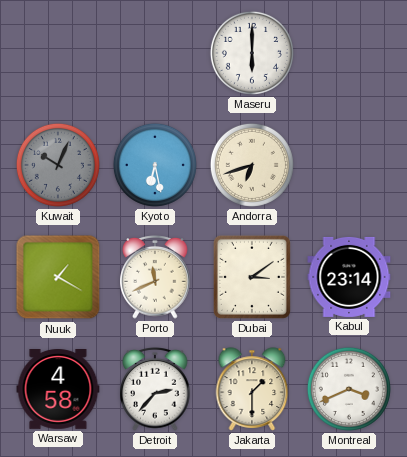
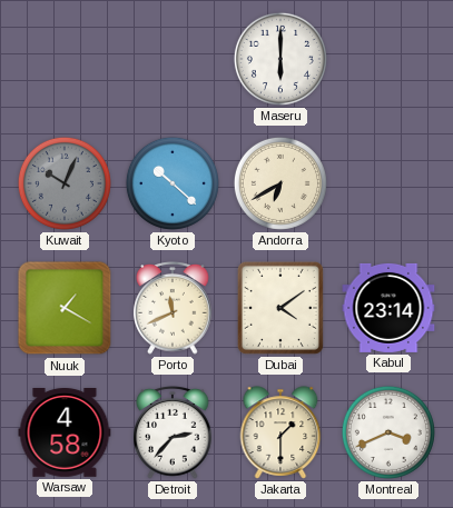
Kyoto: 6:28 -> 10:22 (173, 183)
Andorra: 6:42 -> 6:40 (280, 183)
Dubai: 3:09 -> 4:09 (280, 308)
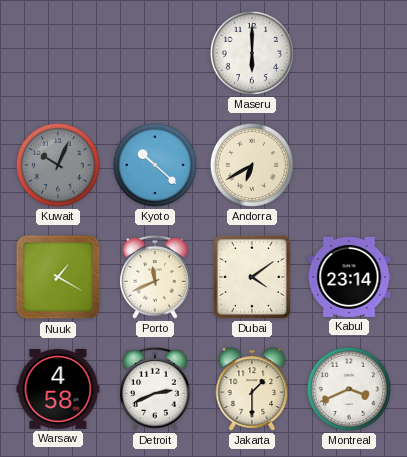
Detroit: 2:37 -> 2:41 (155, 390)
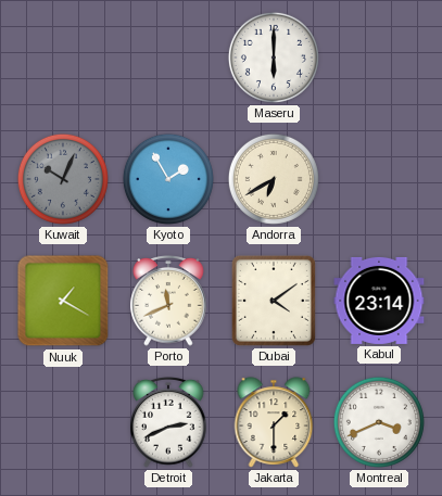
Kyoto: 10:22 -> 1:55 (168, 179)
Warsaw: 4:58 -> none (58, 390)
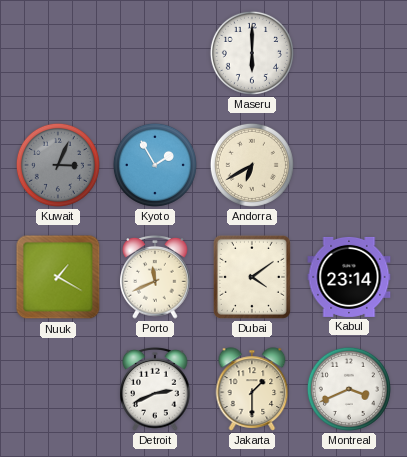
Kuwait: 10:04 -> 3:04 (58, 165)
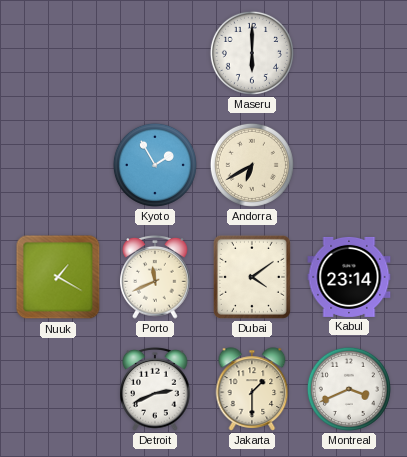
Kuwait: 3:04 -> none (58, 165)
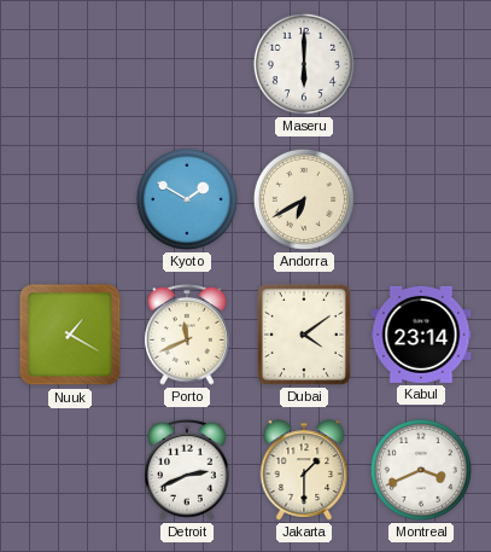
Kyoto: 1:55 -> 1:50 (187, 199)
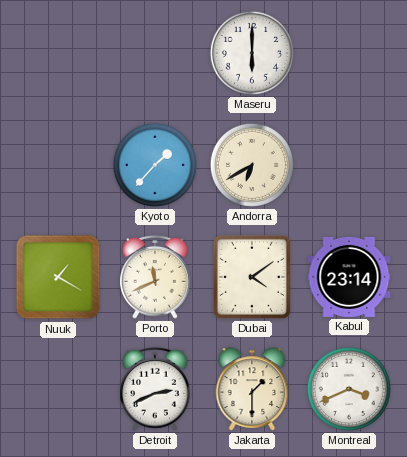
Kyoto: 1:50 -> 1:37 (155, 165)
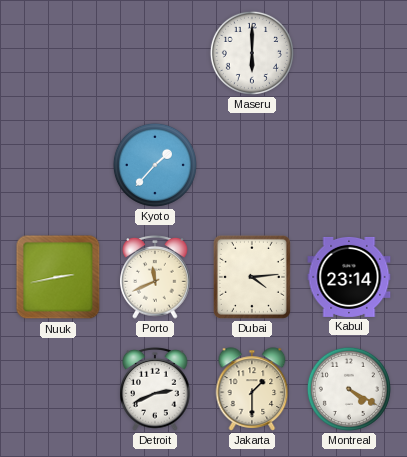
Andorra: 6:40 -> none (252, 165)
Nuuk: 1:20 -> 2:43 (58, 277)
Dubai: 4:09 -> 4:14 (252, 277)
Montreal: 3:41 -> 4:20 (349, 389)
